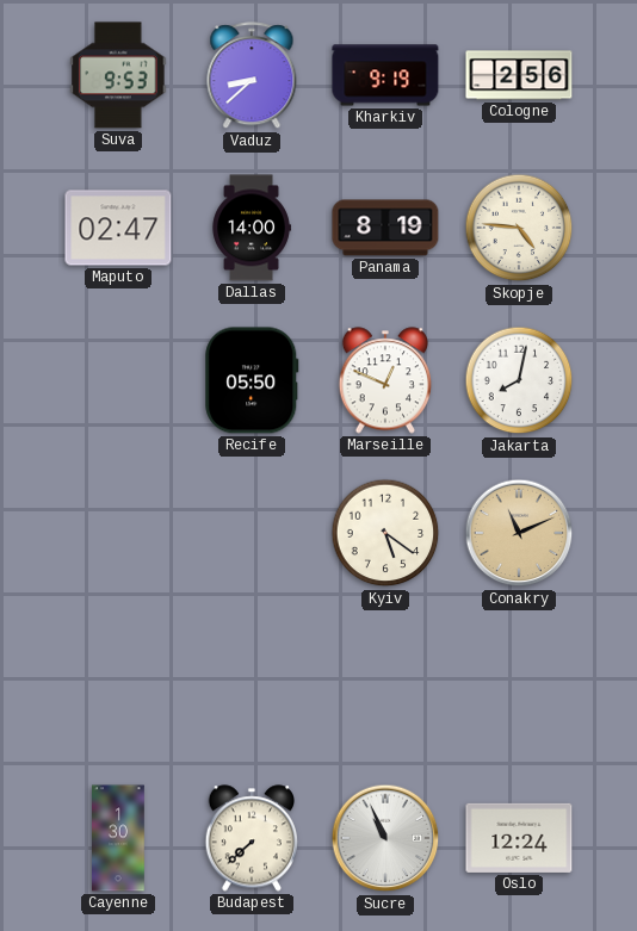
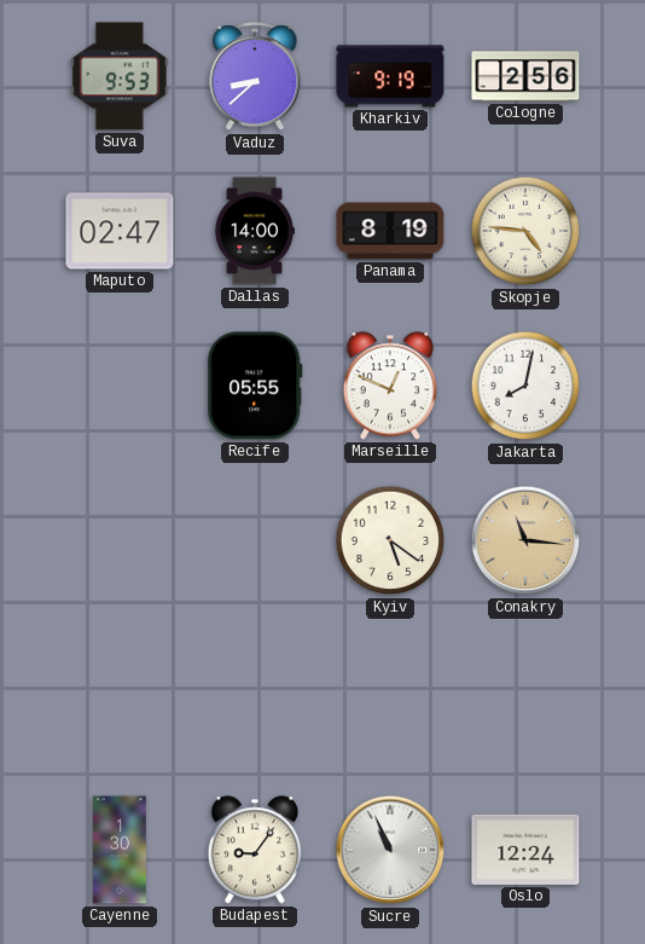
Recife: 05:50 -> 05:55 (255, 386)
Conakry: 11:11 -> 11:16 (525, 540)
Budapest: 7:38 -> 9:06 (255, 850)
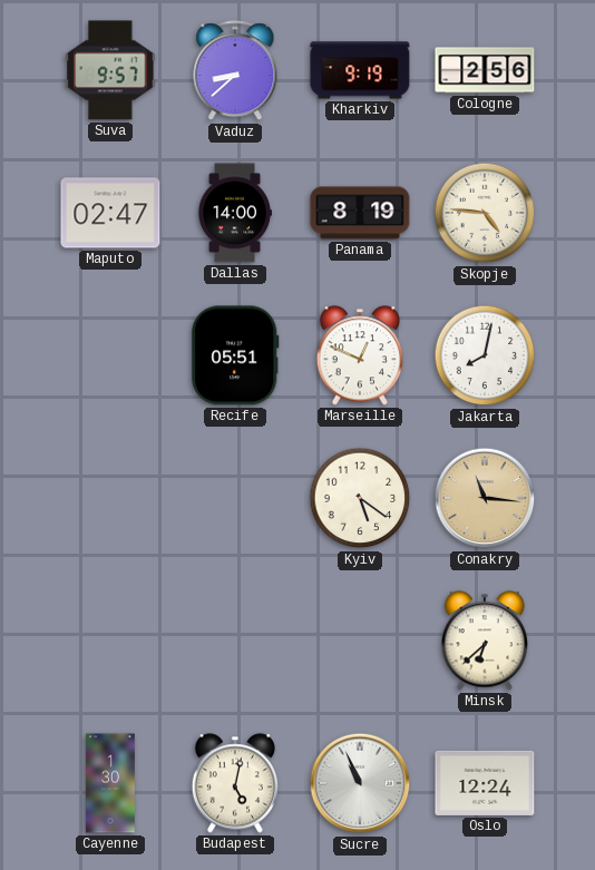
Suva: 9:53 -> 9:57 (110, 70)
Recife: 05:55 -> 05:51 (235, 355)
Minsk: none -> 6:38 (485, 641)
Budapest: 9:06 -> 5:02 (235, 783)
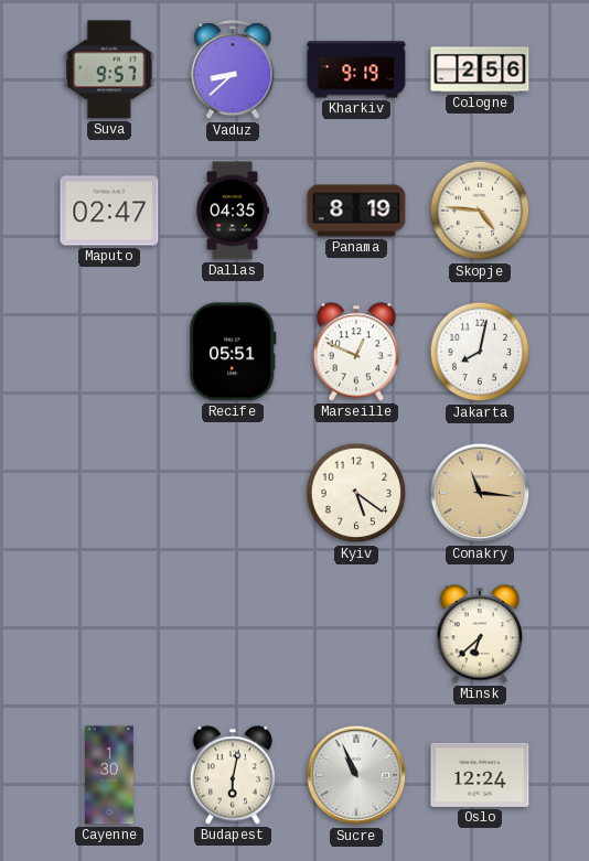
Dallas: 14:00 -> 04:35 (233, 211)
Budapest: 5:02 -> 6:02 (233, 775)
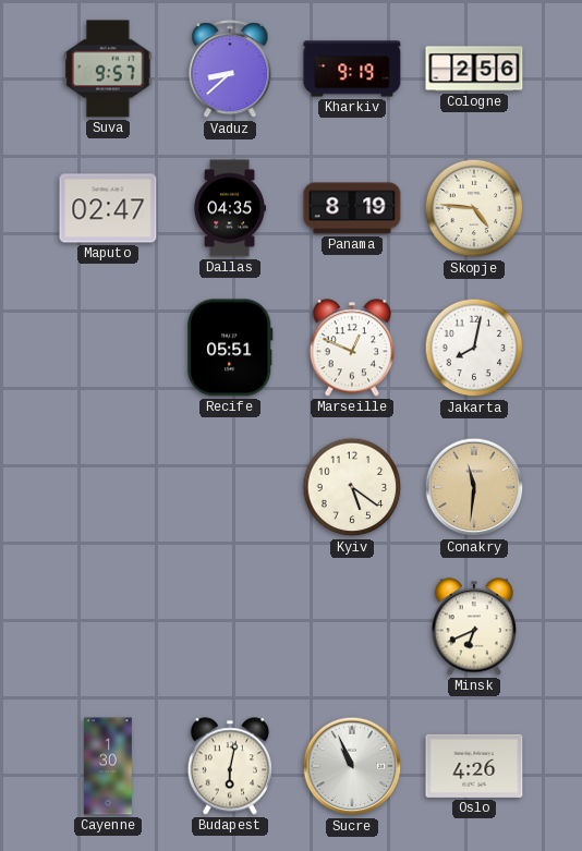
Conakry: 11:16 -> 11:31 (474, 487)
Minsk: 6:38 -> 6:41 (474, 627)
Oslo: 12:24 -> 4:26 (474, 766)
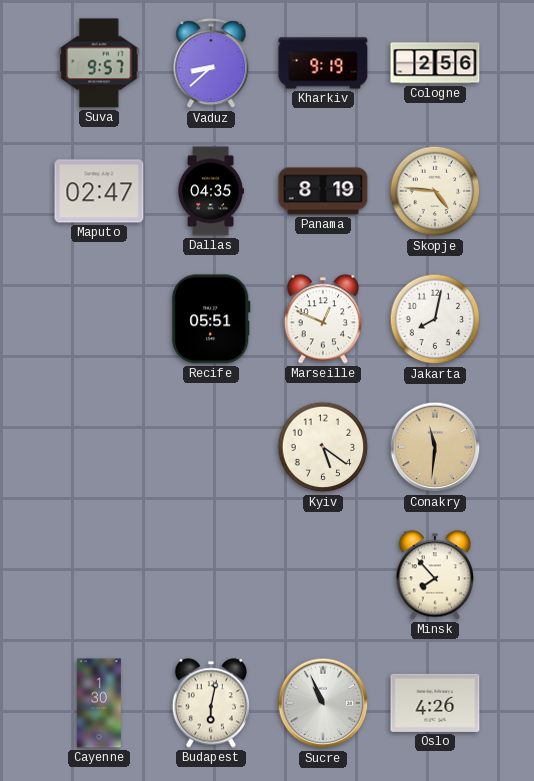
Minsk: 6:41 -> 7:53 (435, 575)
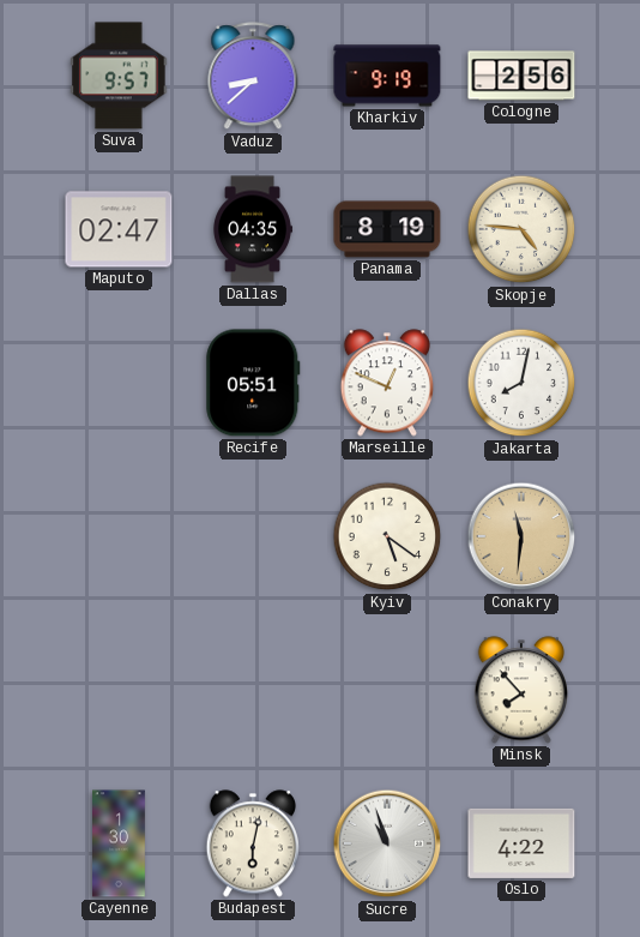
Sucre: 10:56 -> 10:57 (387, 843)
Oslo: 4:26 -> 4:22 (521, 843)
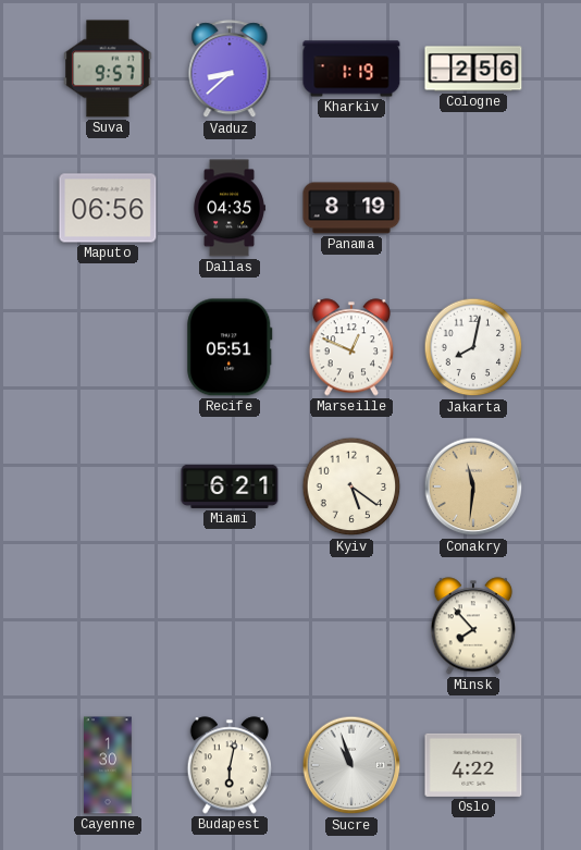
Kharkiv: 9:19 -> 1:19 (351, 69)
Maputo: 02:47 -> 06:56 (108, 208)
Skopje: 4:46 -> none (521, 229)
Miami: none -> 6:21 (230, 486)
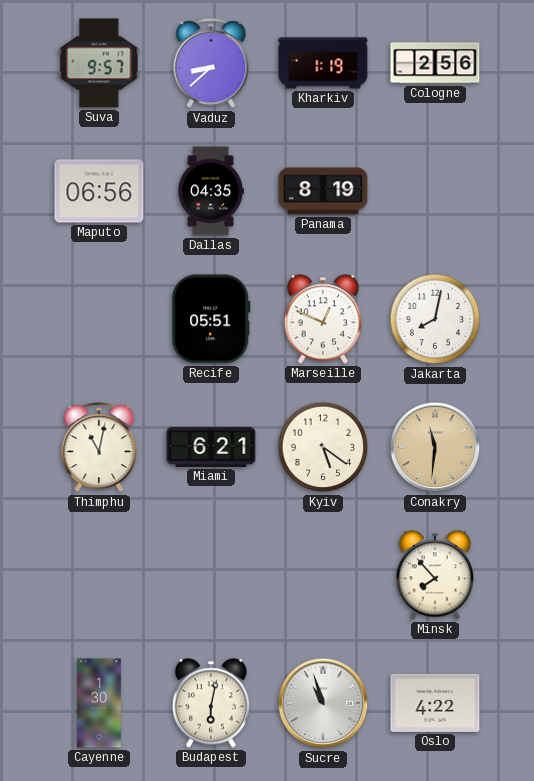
Thimphu: none -> 11:02 (99, 448)
